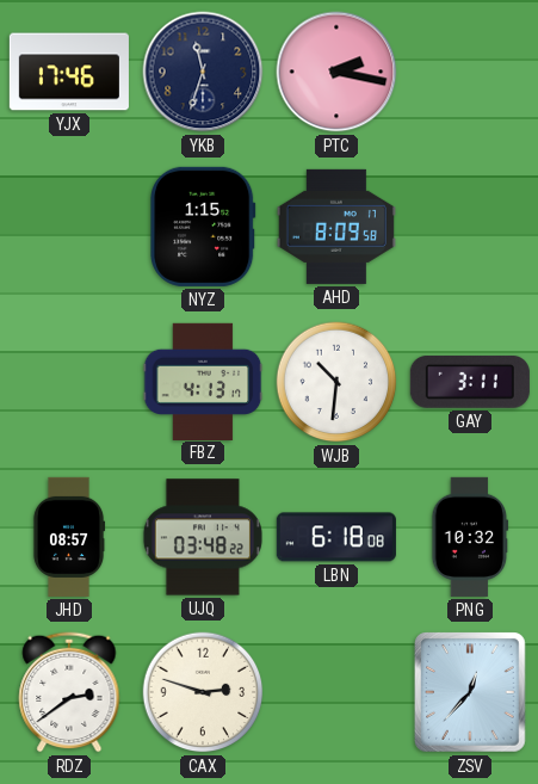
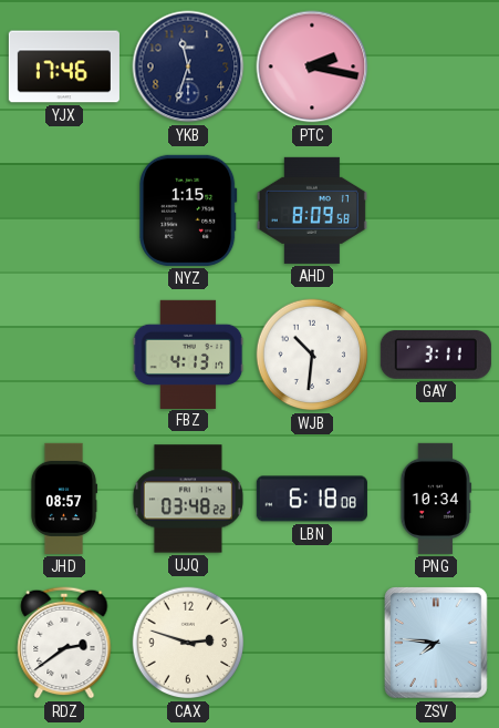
PNG: 10:32 -> 10:34 (436, 499)
ZSV: 12:37 -> 7:46 (436, 643)
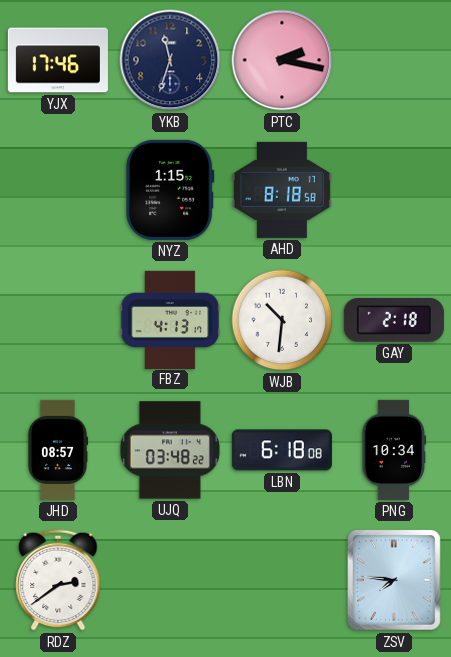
AHD: 8:09 -> 8:18 (282, 190)
GAY: 3:11 -> 2:18 (394, 320)
CAX: 2:48 -> none (188, 643)
